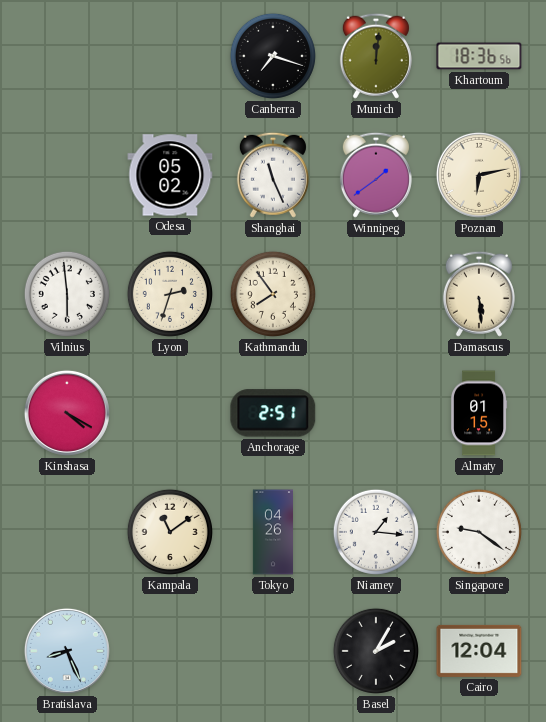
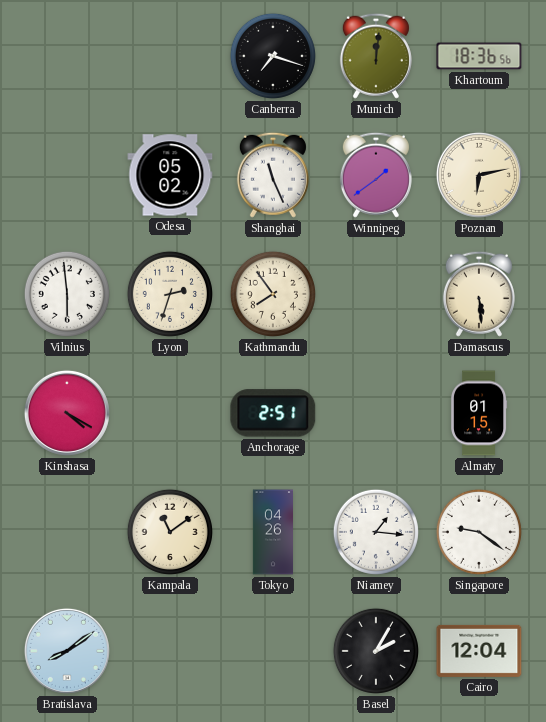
Bratislava: 8:26 -> 8:09 (67, 651)
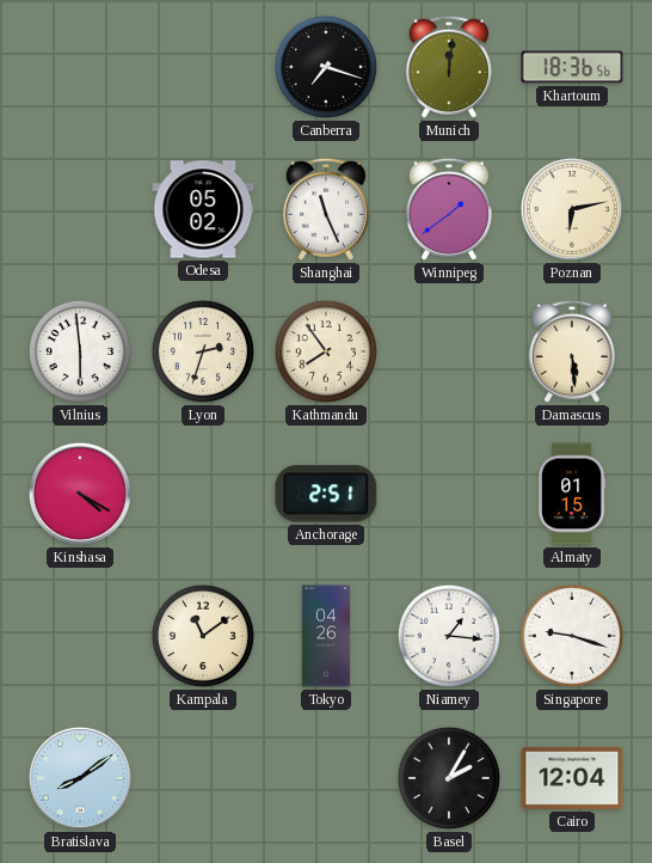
Singapore: 9:21 -> 9:18 (572, 636)
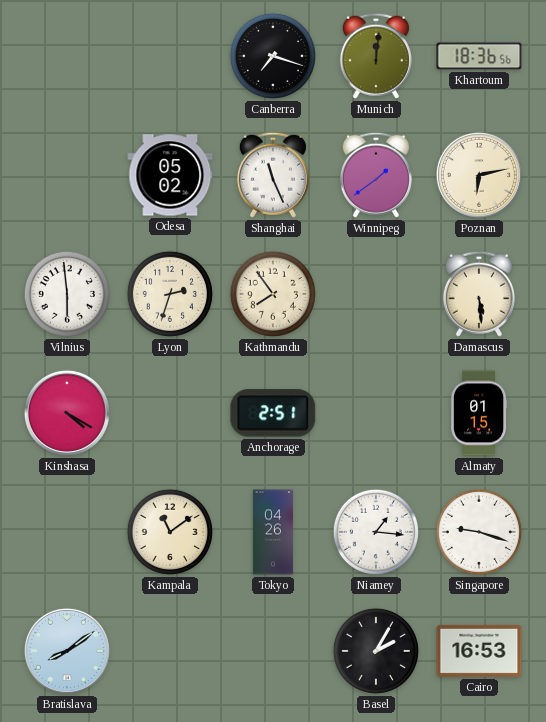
Cairo: 12:04 -> 16:53 (479, 651)
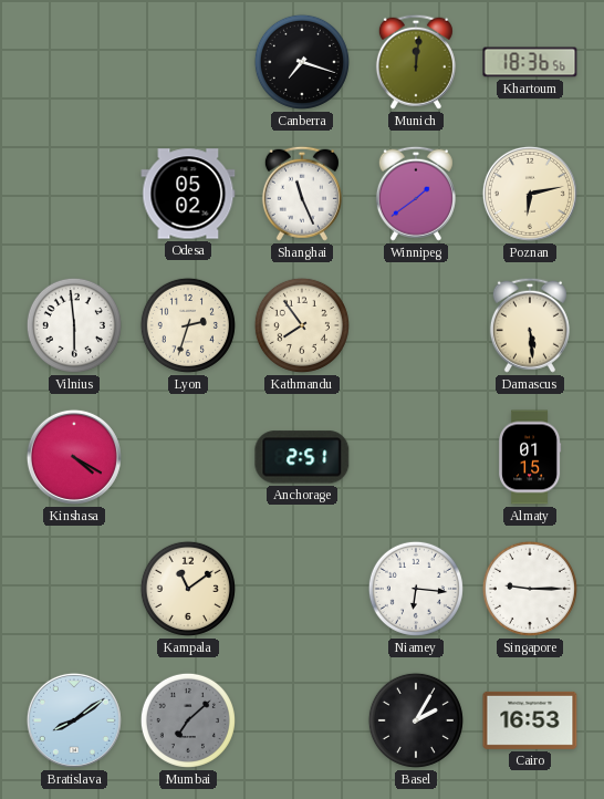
Tokyo: 04:26 -> none (272, 532)
Niamey: 1:16 -> 6:16 (416, 589)
Singapore: 9:18 -> 9:15 (530, 589)
Mumbai: none -> 7:08 (188, 720)
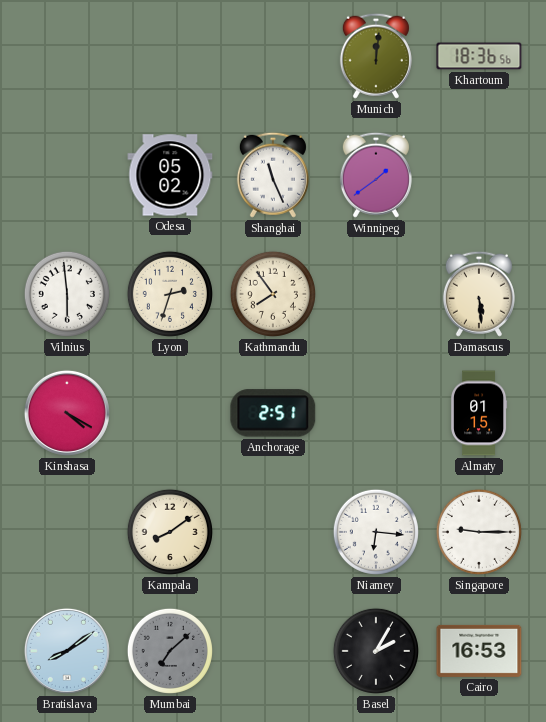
Canberra: 7:18 -> none (302, 62)
Poznan: 6:13 -> none (530, 194)
Kampala: 11:09 -> 8:09 (170, 532)
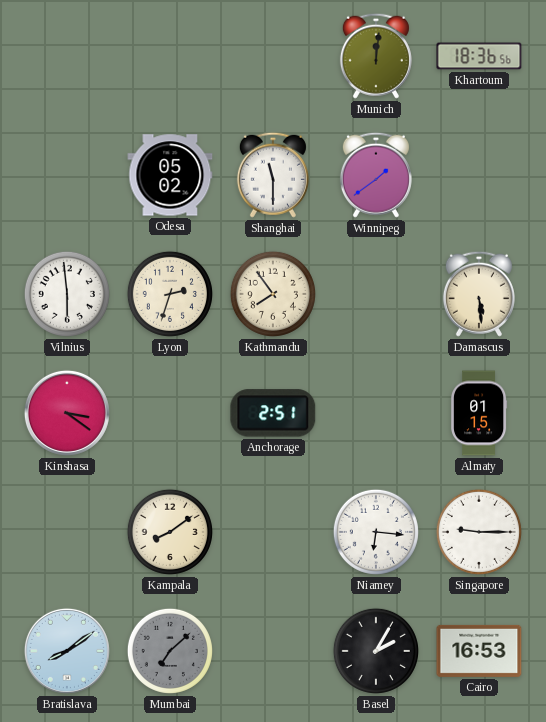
Shanghai: 11:26 -> 11:30 (273, 175)
Kinshasa: 4:20 -> 3:21 (67, 413)
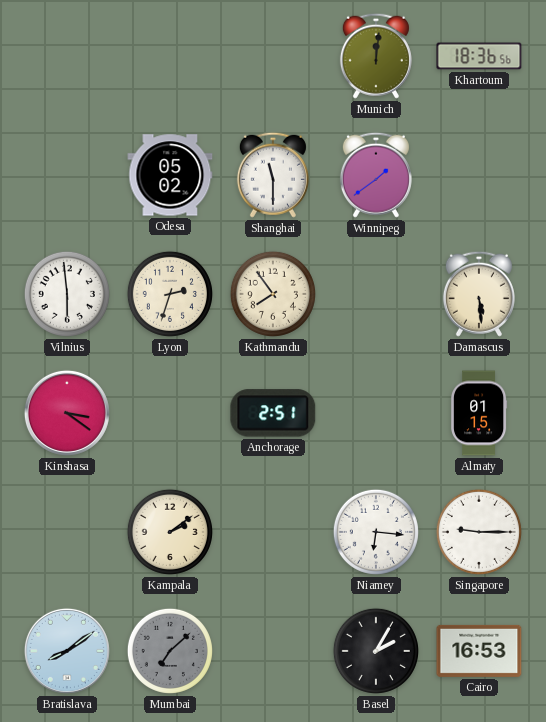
Kampala: 8:09 -> 2:09 (170, 532)
